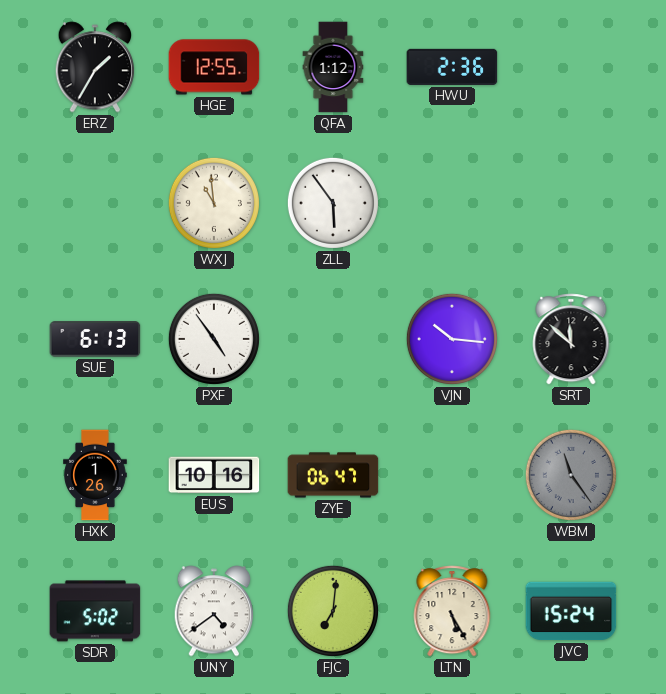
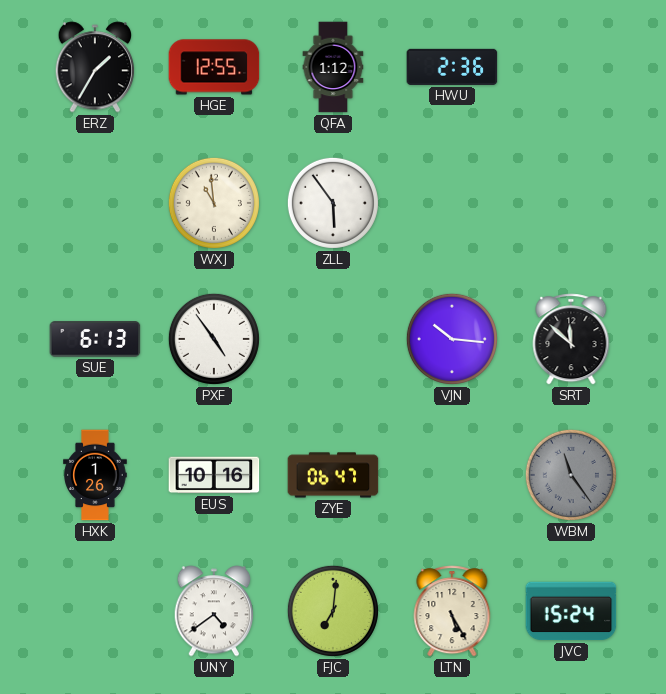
SDR: 5:02 -> none (95, 611)
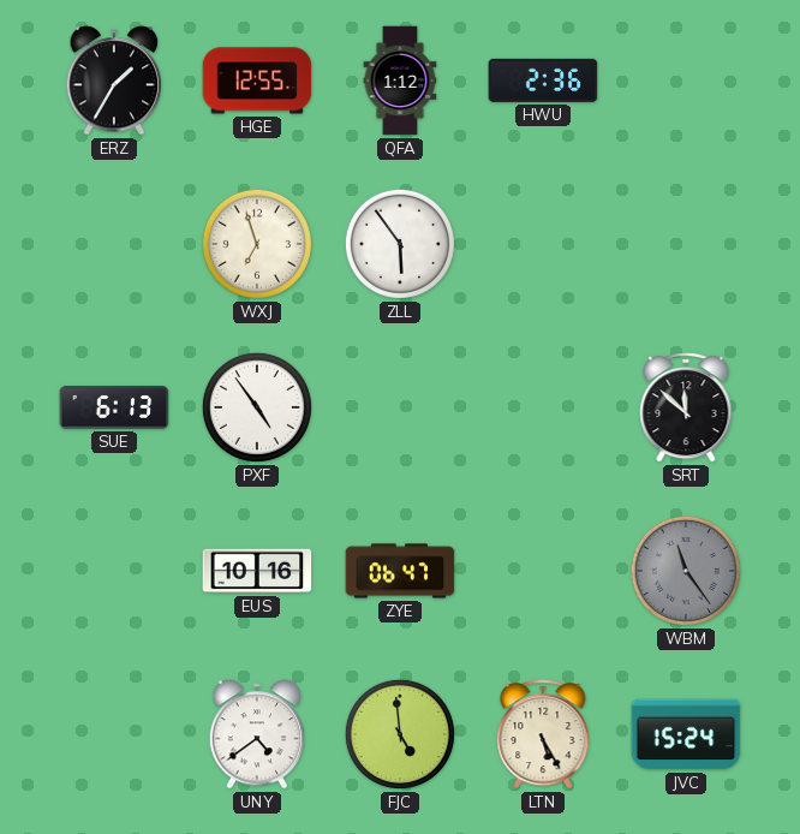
WXJ: 10:59 -> 6:57 (257, 244)
VJN: 10:16 -> none (452, 339)
HXK: 1:26 -> none (95, 475)
FJC: 7:01 -> 4:59 (400, 734)
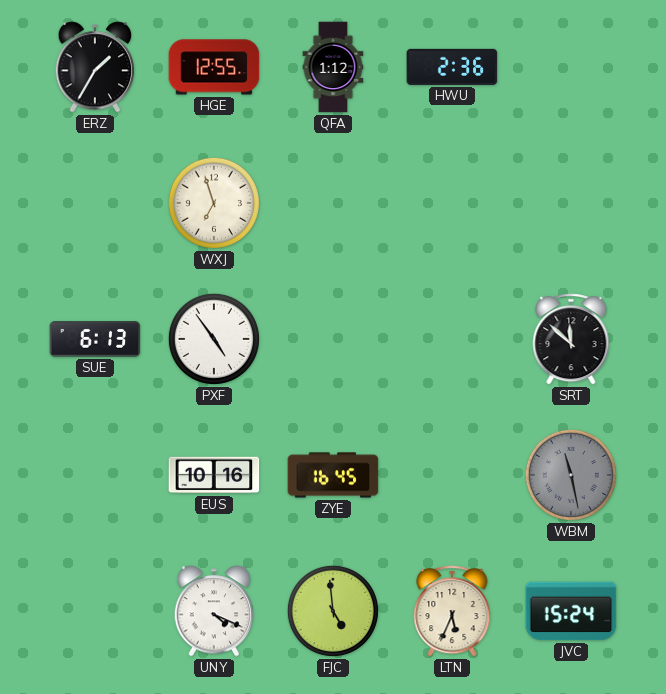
ZLL: 5:54 -> none (400, 244)
ZYE: 06:47 -> 16:45 (333, 475)
WBM: 11:24 -> 11:28 (571, 475)
UNY: 4:39 -> 4:19 (214, 611)
LTN: 5:25 -> 5:34 (452, 611)
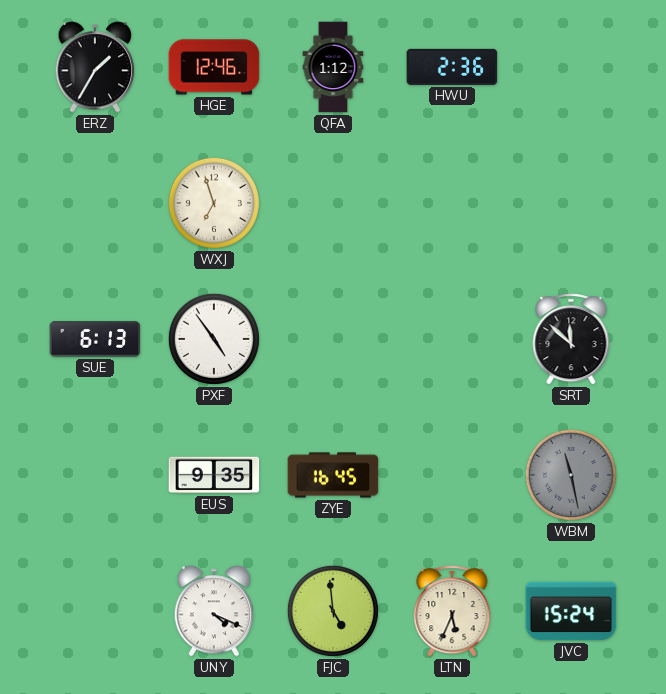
HGE: 12:55 -> 12:46 (214, 67)
EUS: 10:16 -> 9:35 (214, 475)
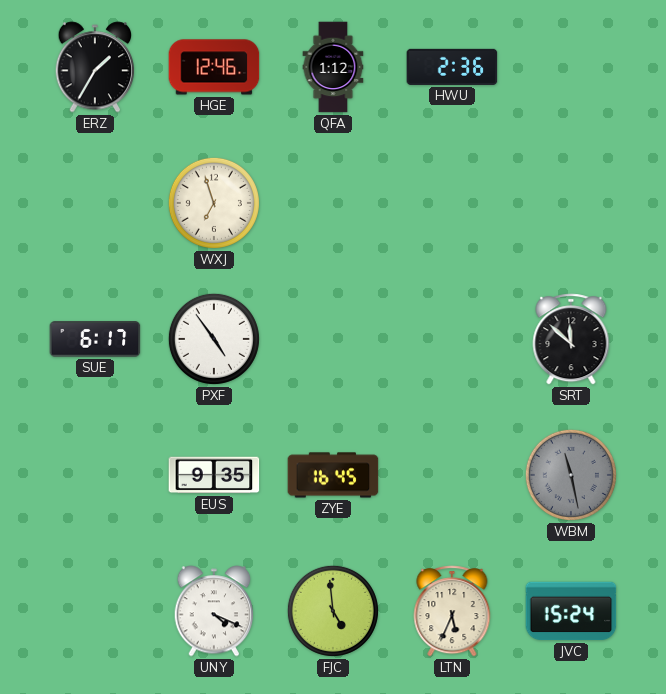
SUE: 6:13 -> 6:17 (95, 339)
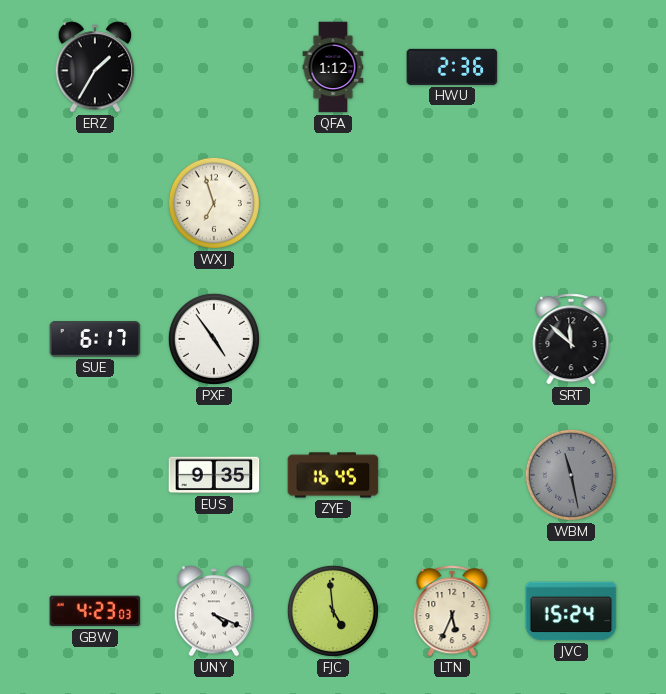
HGE: 12:46 -> none (214, 67)
GBW: none -> 4:23 (95, 611)
